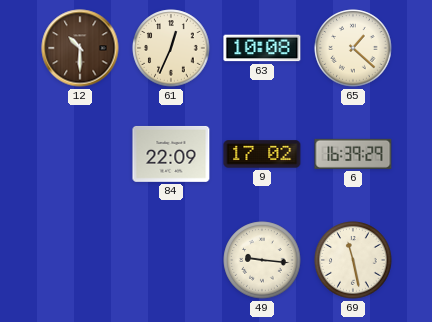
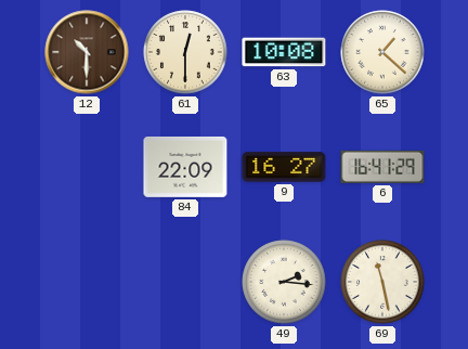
61: 12:34 -> 12:30 (185, 52)
9: 17:02 -> 16:27 (284, 167)
6: 16:39 -> 16:41 (382, 167)
49: 9:16 -> 2:16 (284, 282)
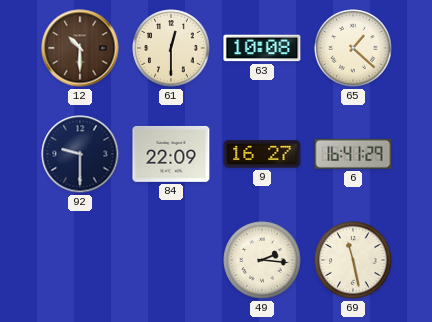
92: none -> 9:30 (80, 154)
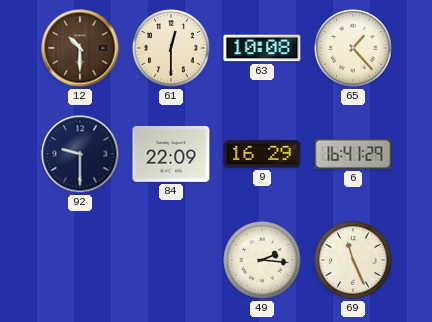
65: 1:22 -> 1:23 (353, 48)
9: 16:27 -> 16:29 (262, 154)
69: 11:28 -> 11:26 (353, 260)
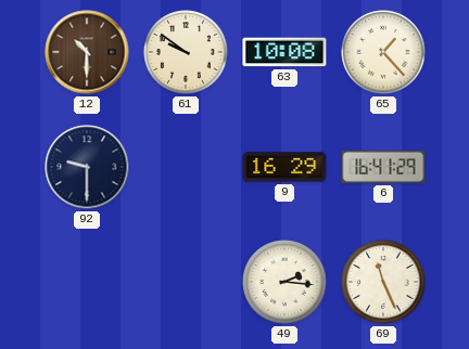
61: 12:30 -> 9:51 (186, 52)
84: 22:09 -> none (171, 154)
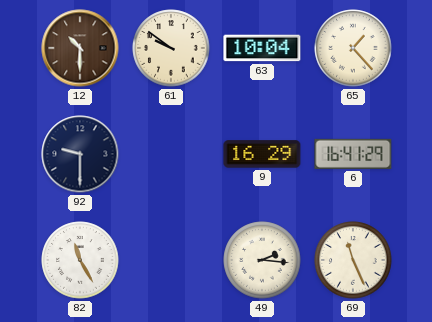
63: 10:08 -> 10:04 (262, 48)
82: none -> 11:25 (80, 260)
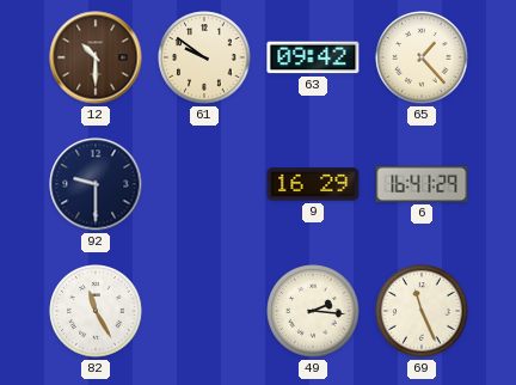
63: 10:04 -> 09:42 (313, 57)
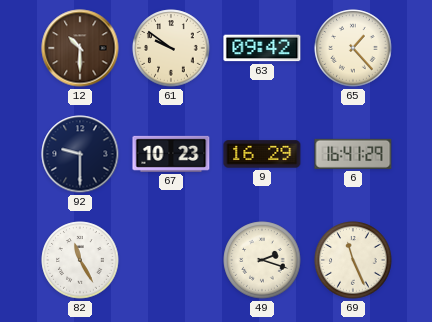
67: none -> 10:23 (171, 154)
49: 2:16 -> 2:18 (262, 260)
